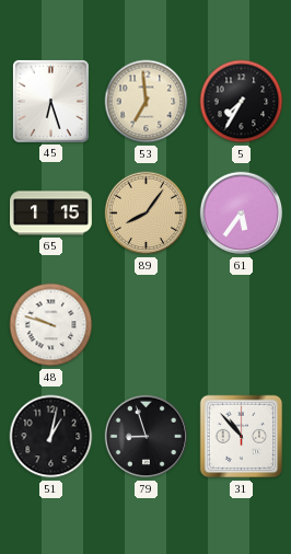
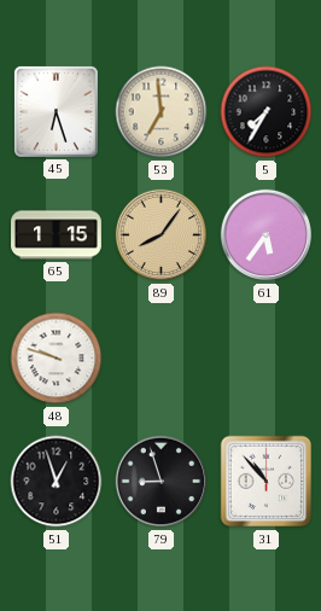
51: 1:02 -> 12:57 (57, 482)
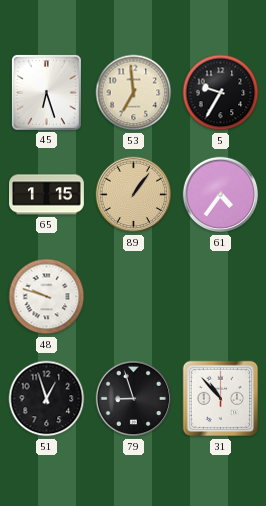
5: 7:35 -> 9:35 (221, 93)
89: 8:06 -> 1:06 (134, 195)
61: 5:36 -> 4:36 (221, 195)
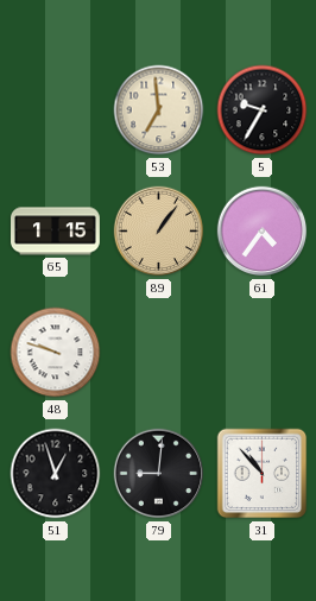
45: 6:27 -> none (46, 92)
79: 8:57 -> 9:01 (159, 474)
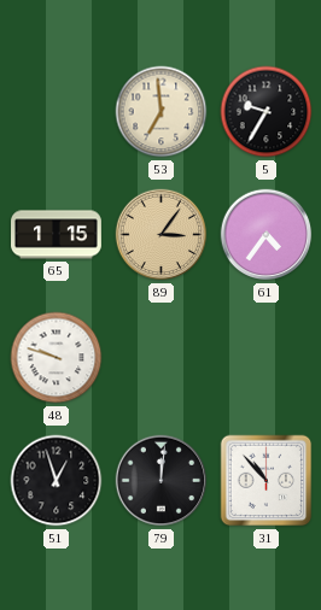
89: 1:06 -> 3:06 (162, 235)
79: 9:01 -> 12:01 (162, 481)
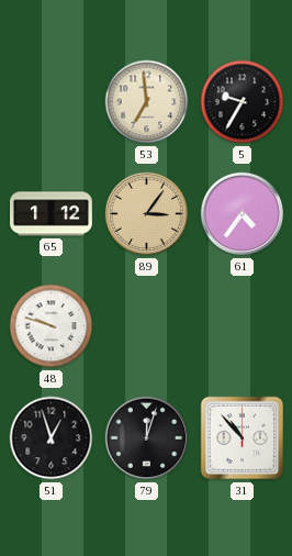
65: 1:15 -> 1:12 (52, 214)
79: 12:01 -> 12:03 (147, 438)
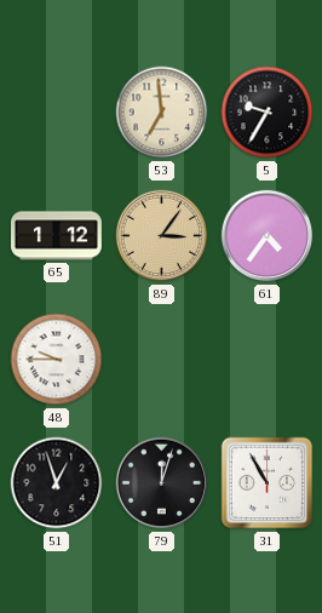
48: 9:48 -> 9:45 (57, 360)
31: 10:53 -> 10:55 (268, 483)
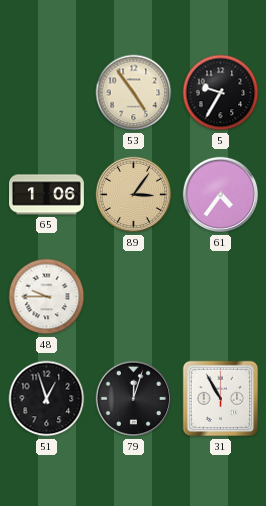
53: 6:59 -> 4:54 (134, 93)
65: 1:12 -> 1:06 (47, 195)
